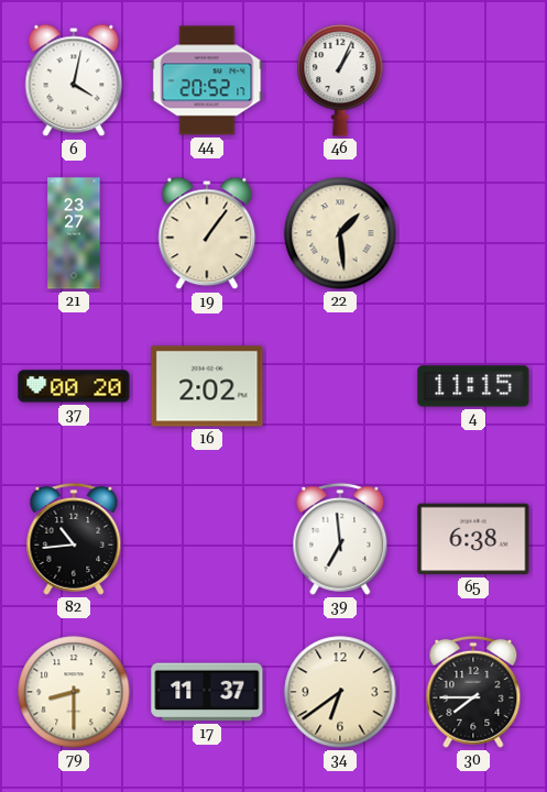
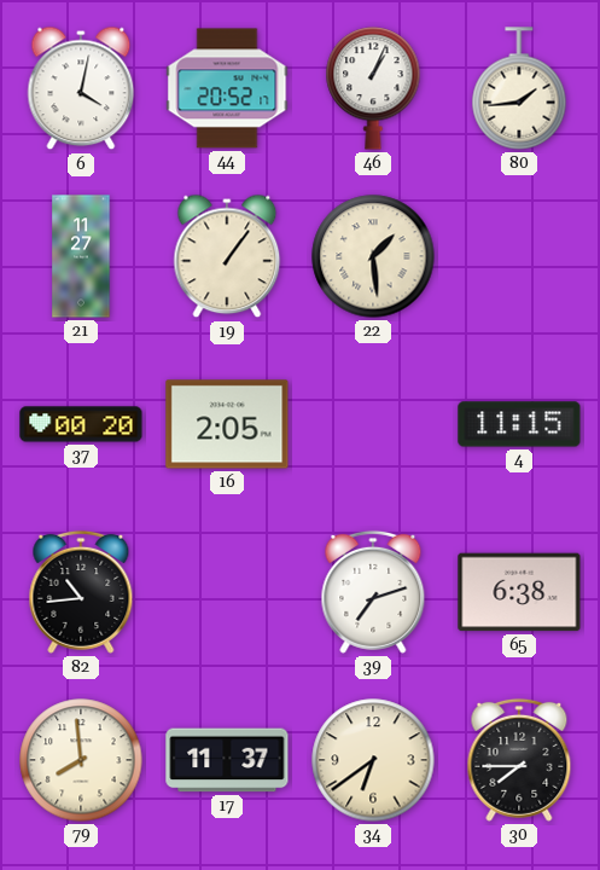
80: none -> 1:44 (519, 88)
21: 23:27 -> 11:27 (81, 256)
16: 2:02 -> 2:05 (227, 424)
39: 6:59 -> 7:12 (373, 592)
79: 8:30 -> 7:59 (81, 760)
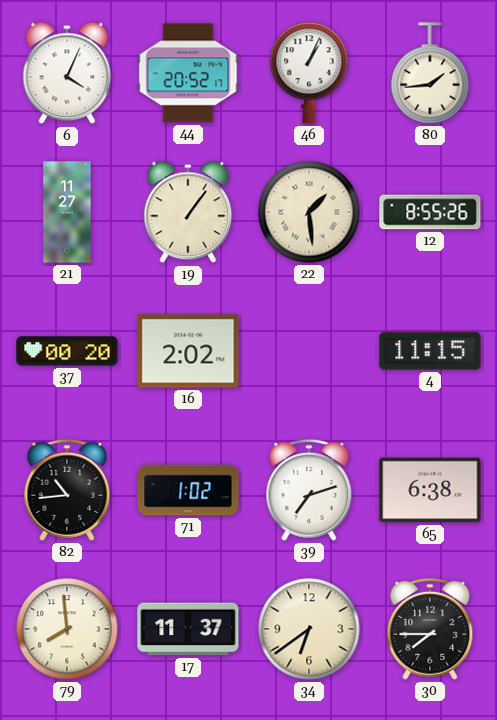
6: 4:02 -> 4:04 (67, 73)
12: none -> 8:55 (430, 212)
16: 2:05 -> 2:02 (188, 351)
71: none -> 1:02 (188, 490)
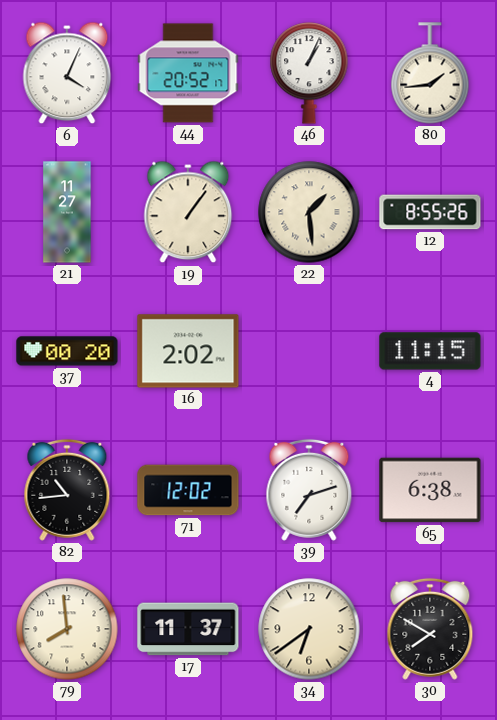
71: 1:02 -> 12:02 (188, 490)
30: 7:45 -> 7:50 (430, 629)
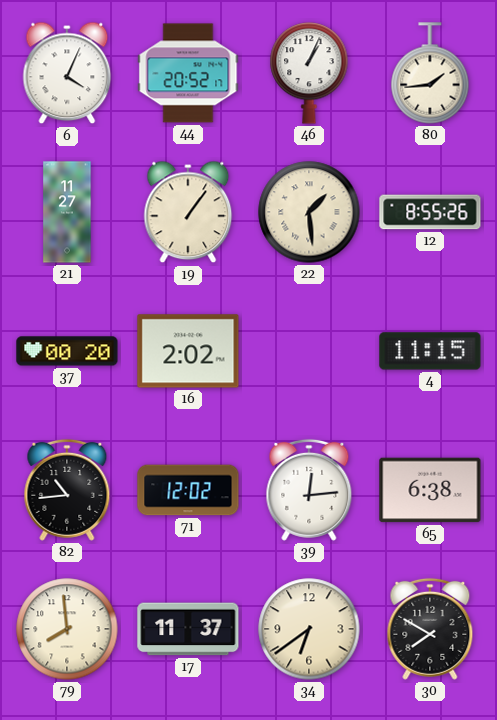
39: 7:12 -> 12:14 (309, 490)
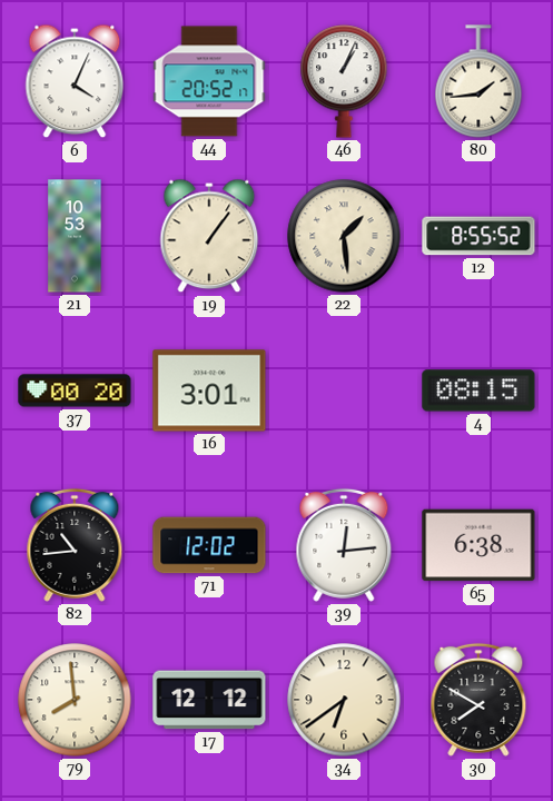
21: 11:27 -> 10:53 (75, 236)
12: 8:55:26 -> 8:55:52 (478, 236)
16: 2:02 -> 3:01 (209, 390)
4: 11:15 -> 08:15 (478, 390)
17: 11:37 -> 12:12 (209, 700)
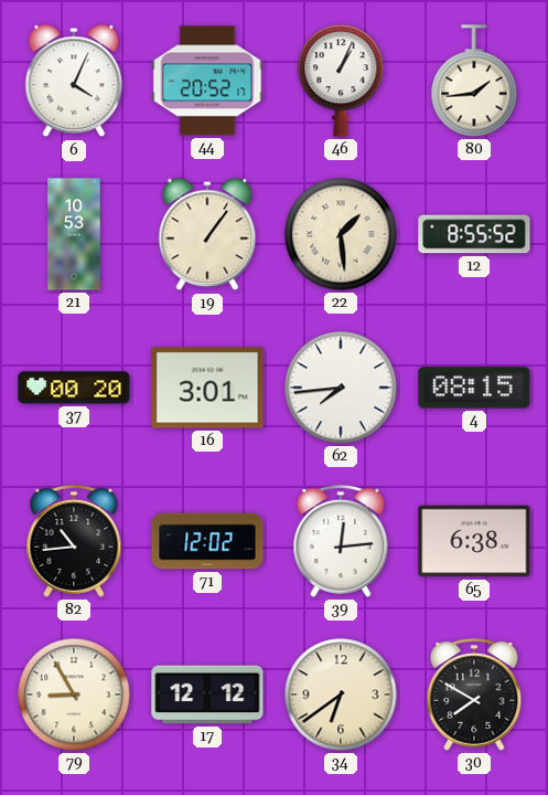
62: none -> 7:44 (341, 388)
79: 7:59 -> 8:55 (74, 695)
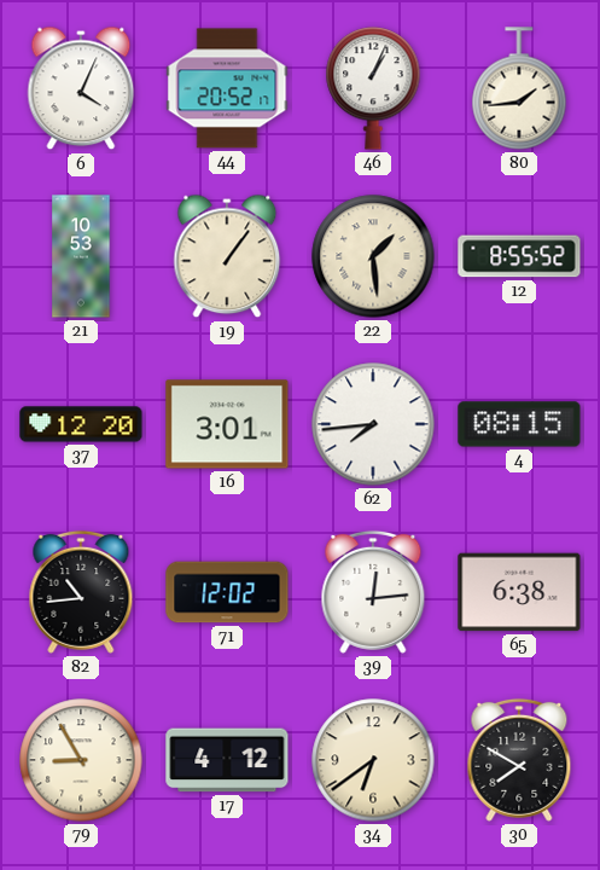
37: 00:20 -> 12:20 (81, 424)
17: 12:12 -> 4:12 (227, 760)
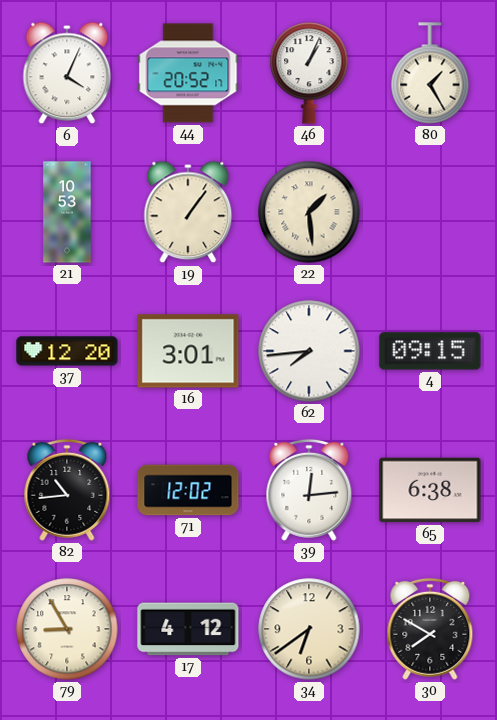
80: 1:44 -> 1:25 (430, 73)
12: 8:55 -> none (519, 256)
4: 08:15 -> 09:15 (430, 351)
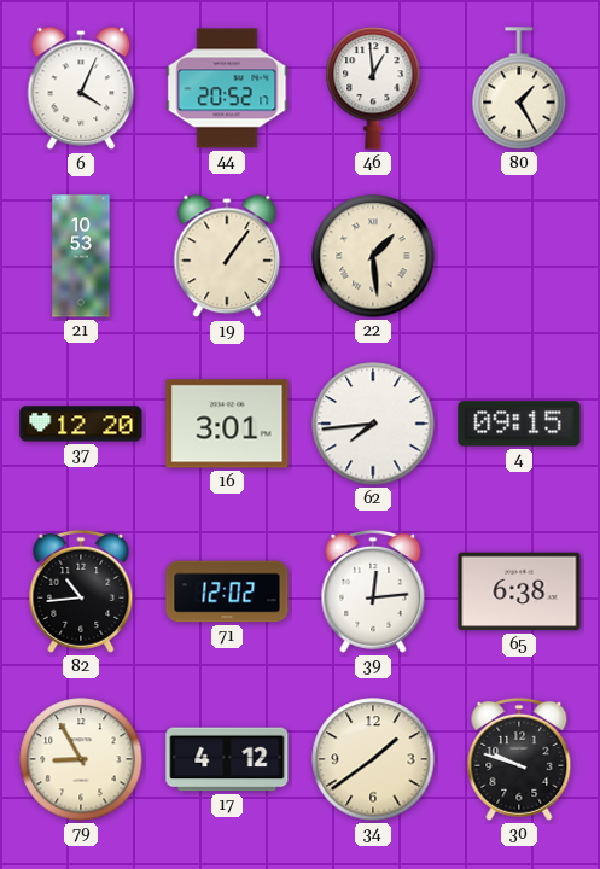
46: 1:04 -> 12:59 (373, 88)
34: 6:39 -> 1:39 (373, 759)
30: 7:50 -> 9:48 (519, 759)
